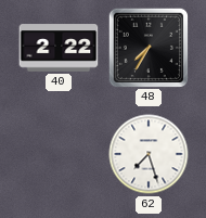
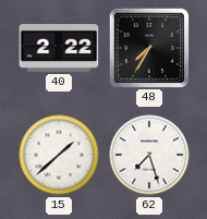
15: none -> 1:38 (59, 155)
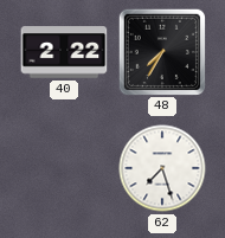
15: 1:38 -> none (59, 155)
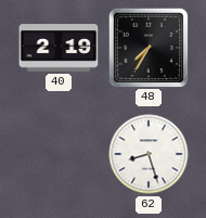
40: 2:22 -> 2:19 (59, 48)
62: 7:27 -> 8:27 (149, 154)
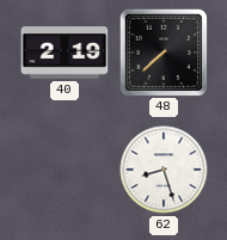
48: 7:35 -> 7:38 (162, 51)
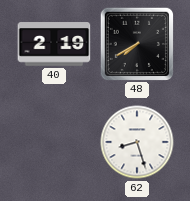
48: 7:38 -> 7:40 (136, 43)
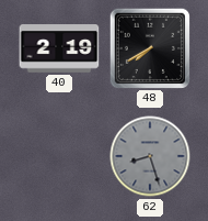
62 dial: white -> grey (150, 156)
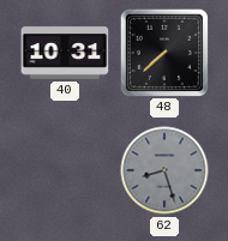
40: 2:19 -> 10:31 (65, 53)
48: 7:40 -> 7:38 (163, 52)
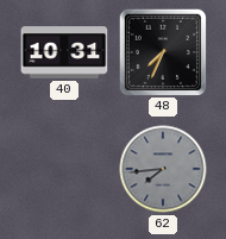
48: 7:38 -> 7:34 (162, 51)
62: 8:27 -> 7:44 (163, 169)
